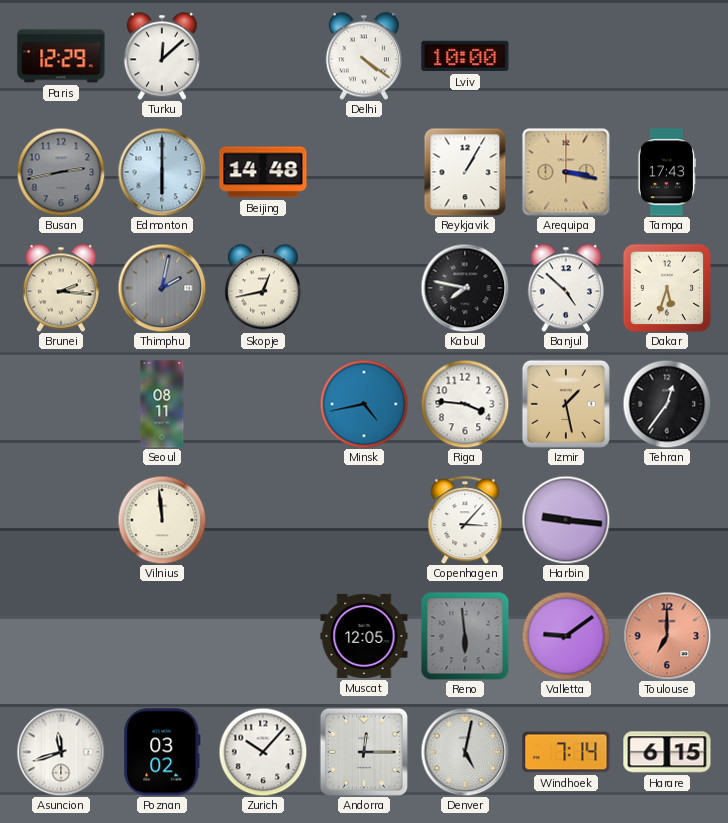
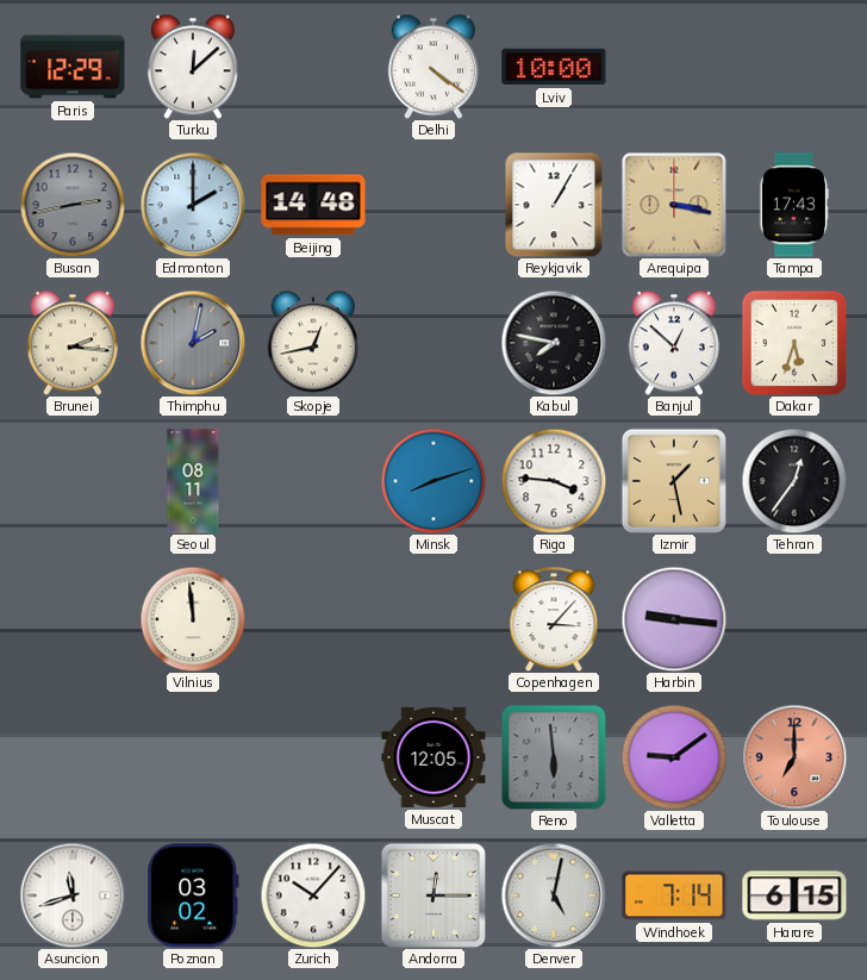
Edmonton: 6:00 -> 2:00 (193, 205)
Banjul: 4:52 -> 12:52 (674, 343)
Minsk: 4:43 -> 8:12 (433, 481)
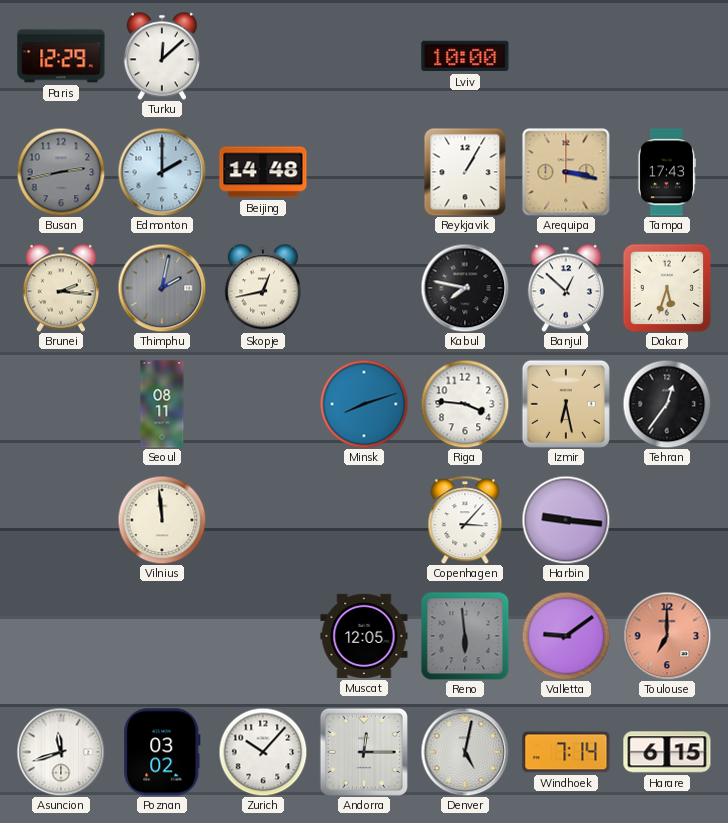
Delhi: 4:21 -> none (433, 67)
Izmir: 1:28 -> 6:28 (566, 404)
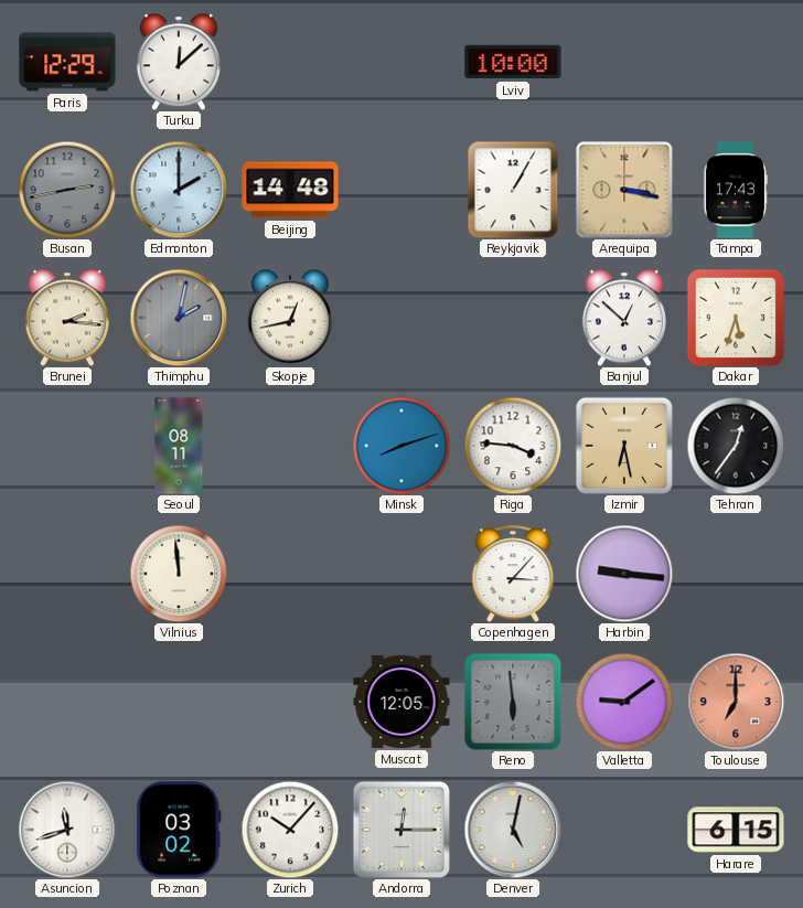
Kabul: 7:47 -> none (465, 288)
Windhoek: 7:14 -> none (566, 752)
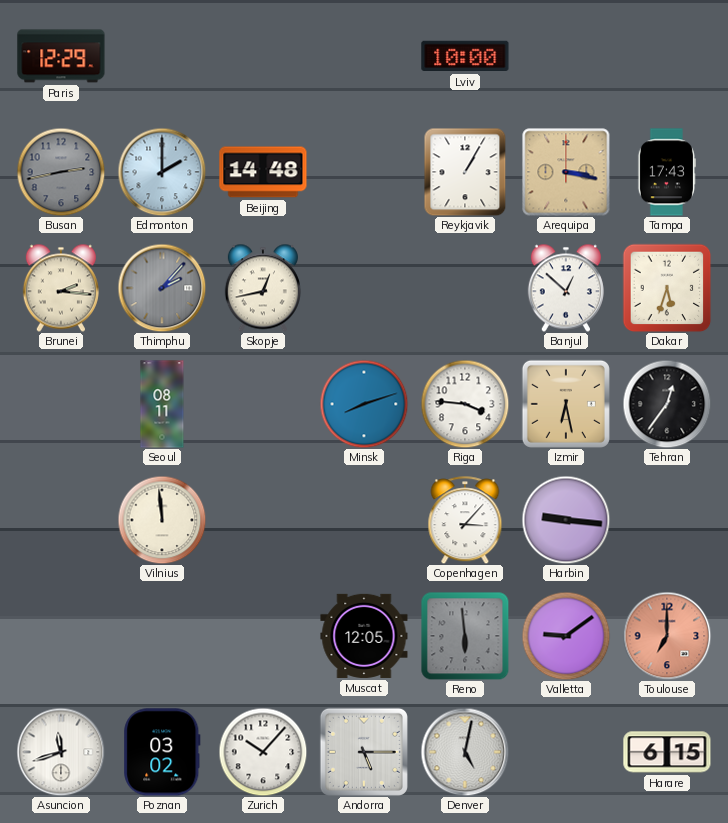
Turku: 12:08 -> none (179, 62)
Thimphu: 2:02 -> 2:07 (162, 288)
Andorra: 12:15 -> 5:15 (364, 752)
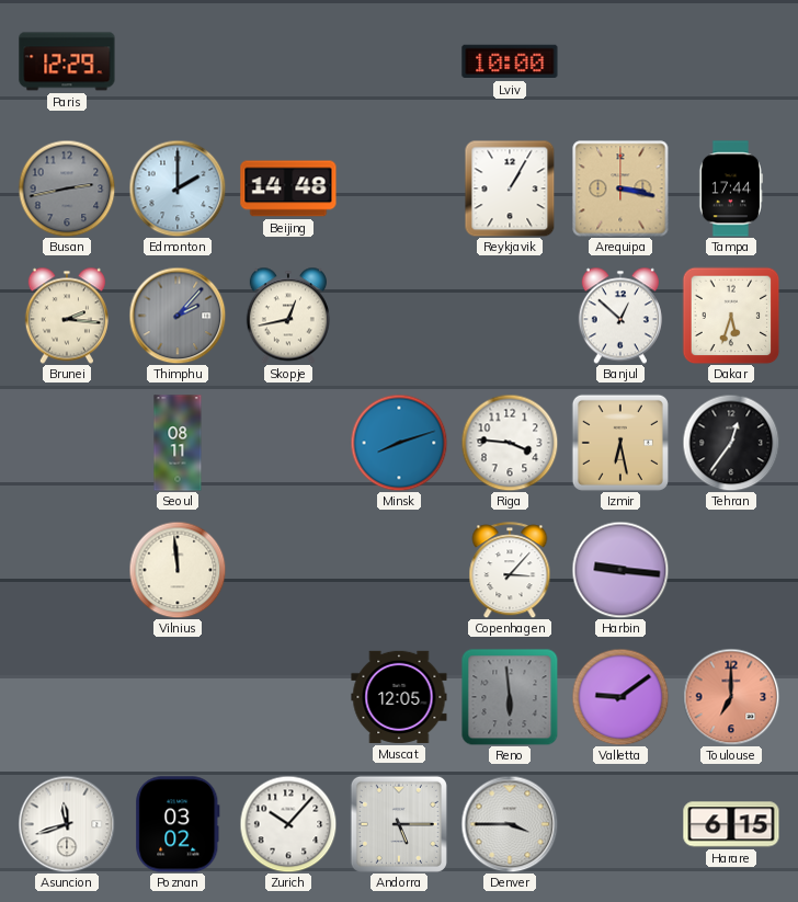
Tampa: 17:43 -> 17:44 (731, 189)
Denver: 5:02 -> 3:45 (510, 824)
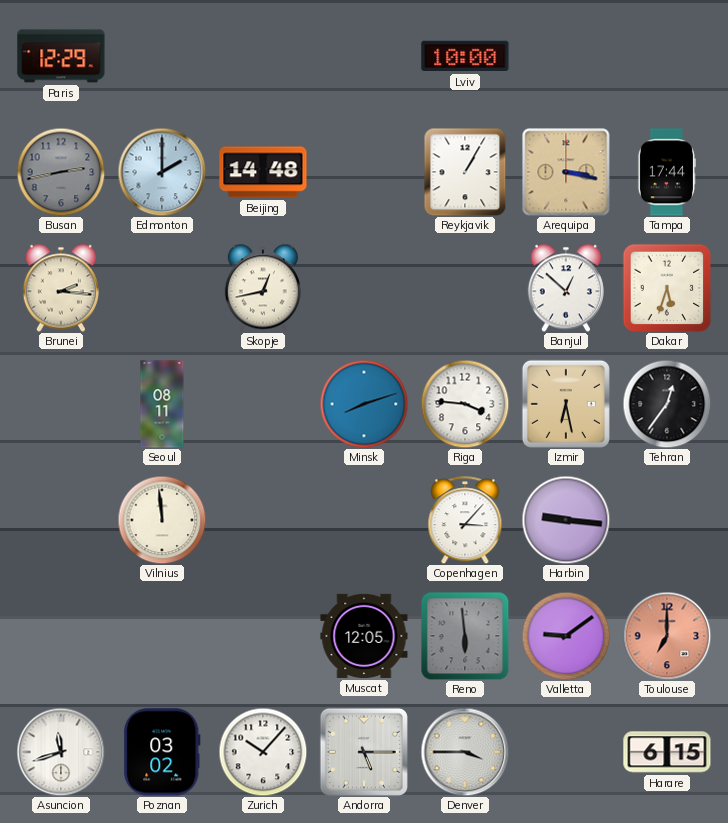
Thimphu: 2:07 -> none (178, 316)
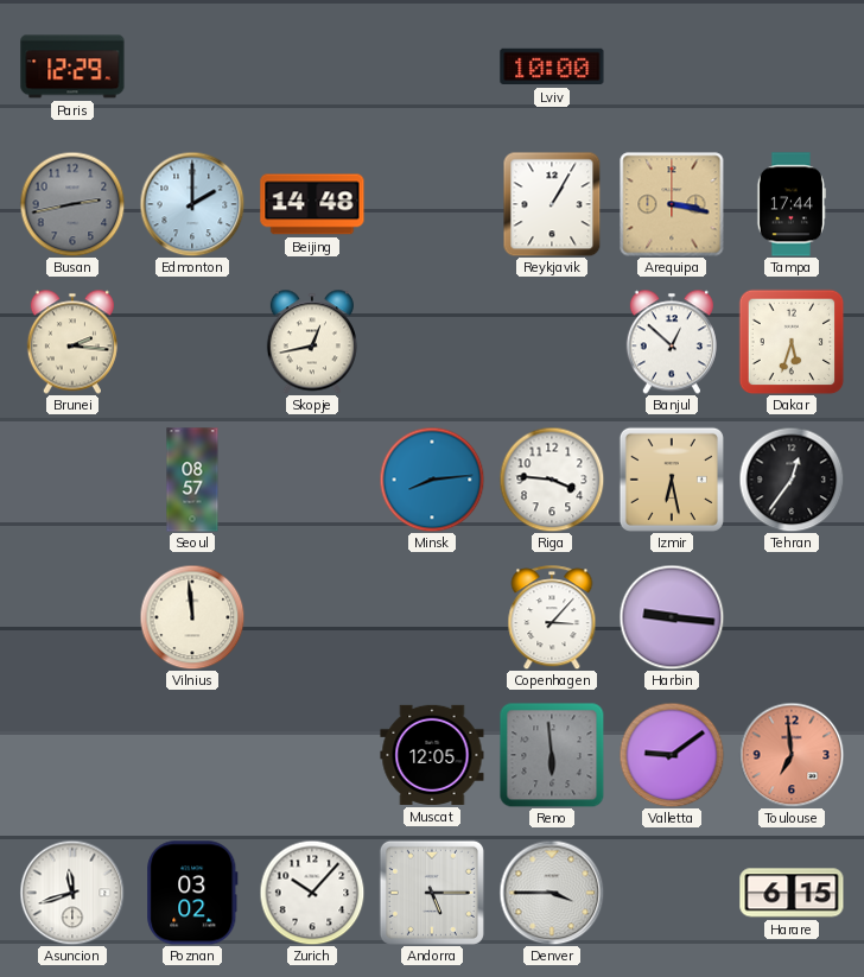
Seoul: 08:11 -> 08:57 (192, 480)
Minsk: 8:12 -> 8:14 (432, 480)
Toulouse: 7:00 -> 6:59 (792, 755)
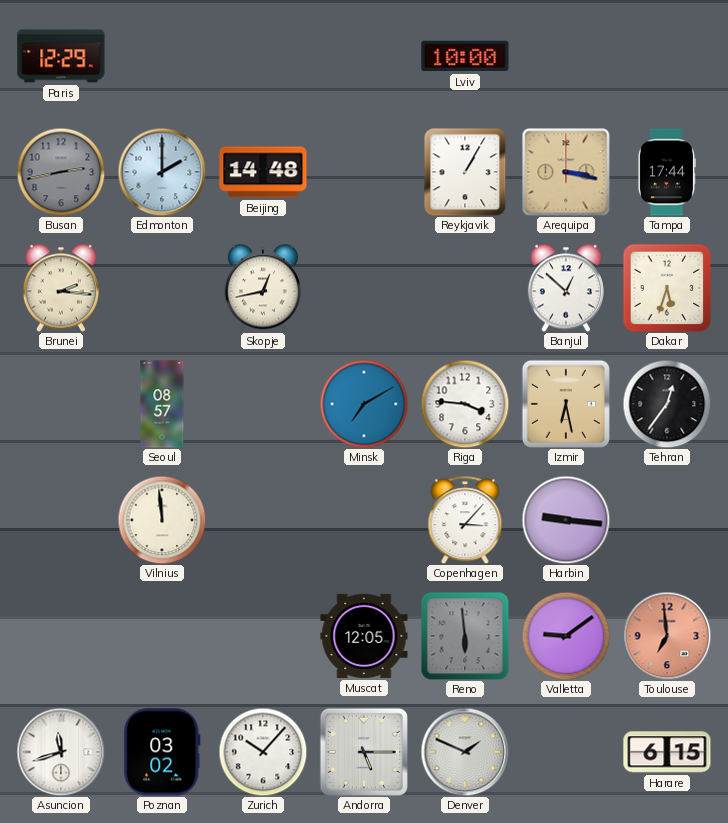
Minsk: 8:14 -> 7:10 (364, 404)
Denver: 3:45 -> 1:49 (465, 752)
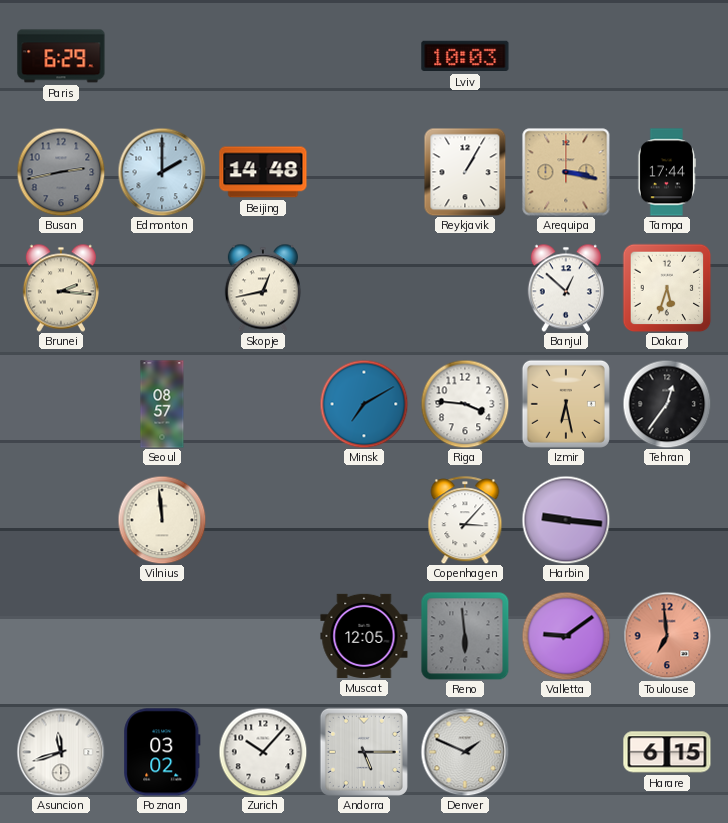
Paris: 12:29 -> 6:29 (61, 56)
Lviv: 10:00 -> 10:03 (465, 56)
